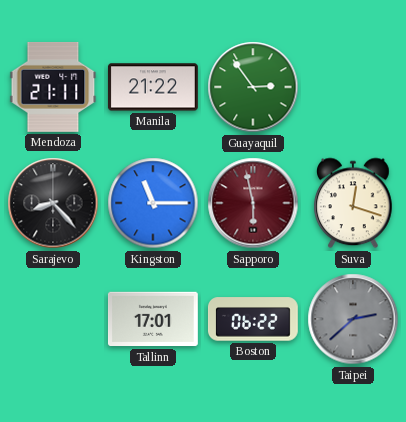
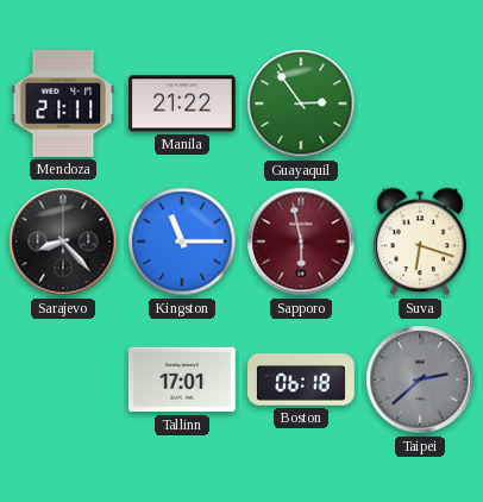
Suva: 12:18 -> 6:18 (421, 241)
Boston: 06:22 -> 06:18 (301, 379)
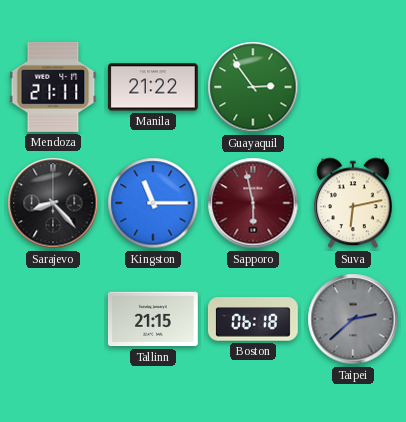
Suva: 6:18 -> 6:13 (354, 203)
Tallinn: 17:01 -> 21:15 (153, 319)
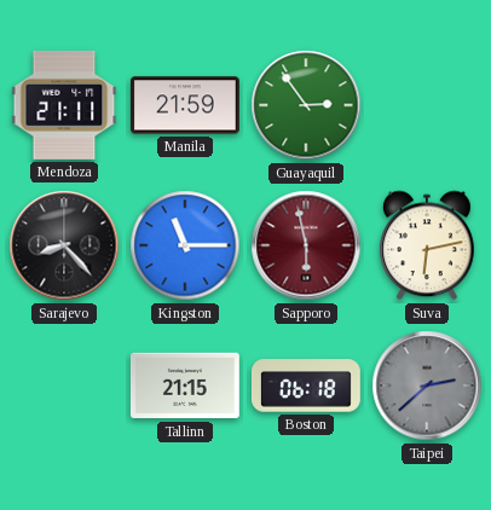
Manila: 21:22 -> 21:59 (185, 105)
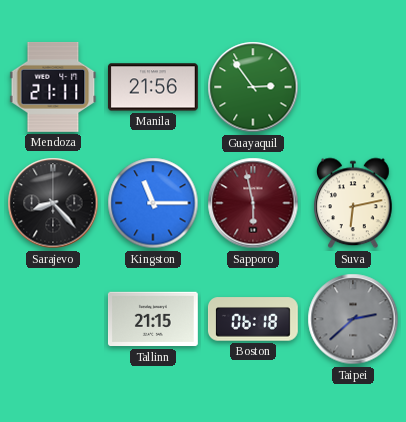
Manila: 21:59 -> 21:56 (153, 87)
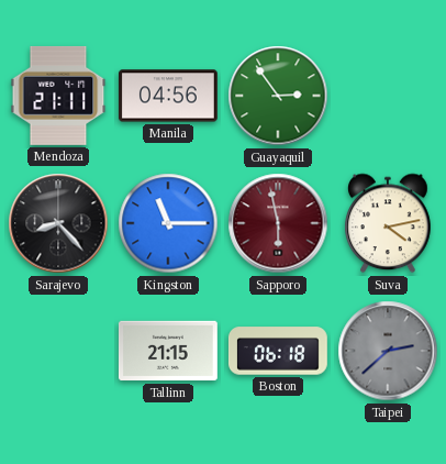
Manila: 21:56 -> 04:56 (168, 96)
Suva: 6:13 -> 4:13 (389, 223)
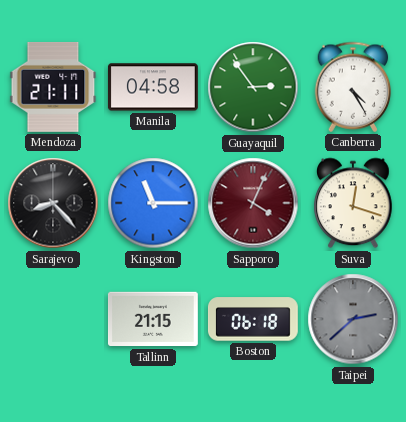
Manila: 04:56 -> 04:58 (153, 87)
Canberra: none -> 4:25 (353, 87)
Sapporo: 5:58 -> 4:04 (253, 203)
Suva: 4:13 -> 12:18 (354, 203)
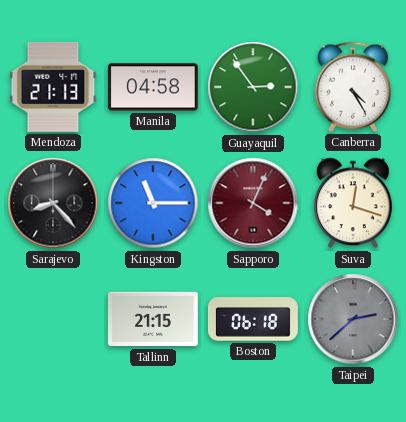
Mendoza: 21:11 -> 21:13 (53, 87)
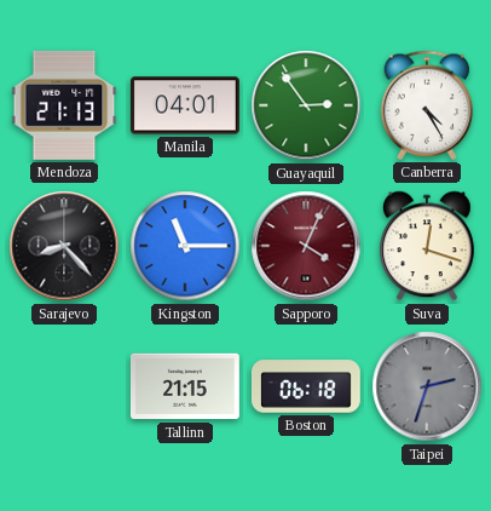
Manila: 04:58 -> 04:01 (185, 105)
Taipei: 2:38 -> 2:33 (427, 386)
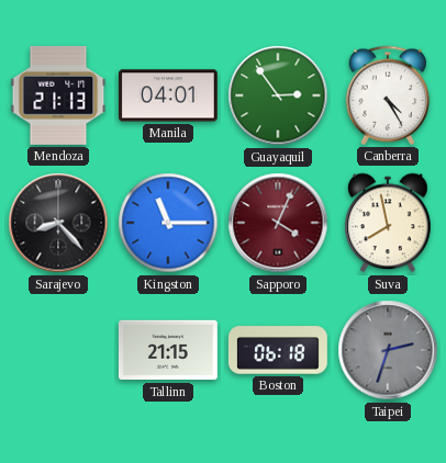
Suva: 12:18 -> 7:58 (389, 223)
